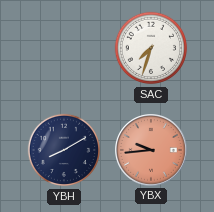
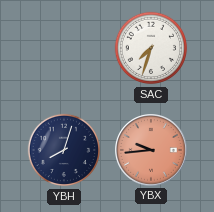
YBH: 8:10 -> 8:03 (64, 150)
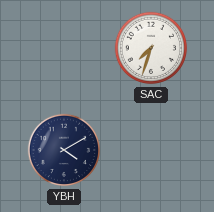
YBH: 8:03 -> 4:10 (64, 150)
YBX: 9:44 -> none (152, 151)
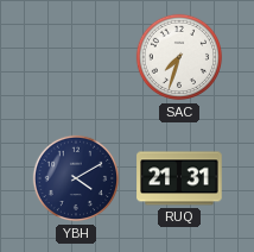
RUQ: none -> 21:31 (179, 178)
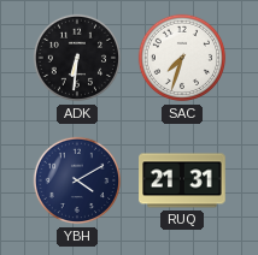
ADK: none -> 6:31 (77, 58)
